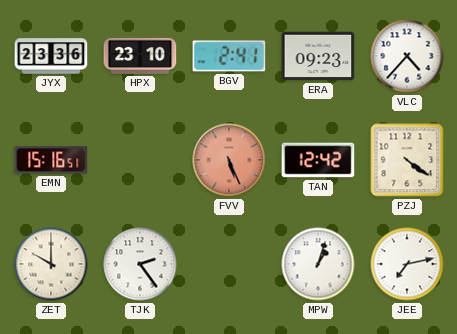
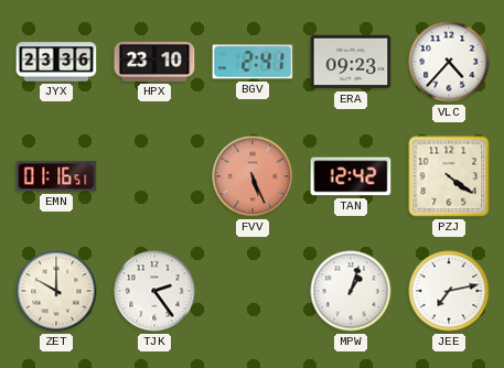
EMN: 15:16 -> 01:16 (56, 176)
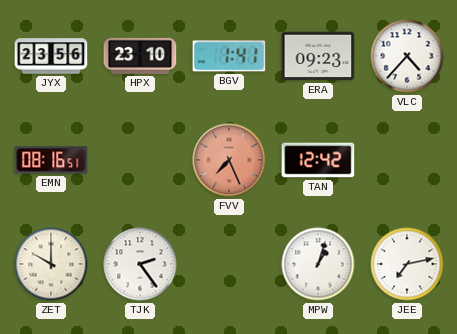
JYX: 23:36 -> 23:56 (51, 56)
BGV: 2:41 -> 1:41 (229, 56)
EMN: 01:16 -> 08:16 (51, 160)
FVV: 5:26 -> 7:26 (229, 160)
PZJ: 4:21 -> none (449, 176)
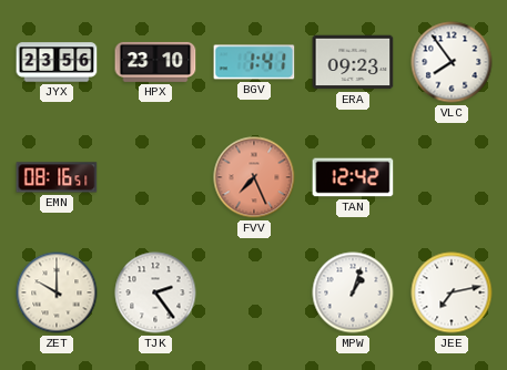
VLC: 4:37 -> 7:54 (452, 62)
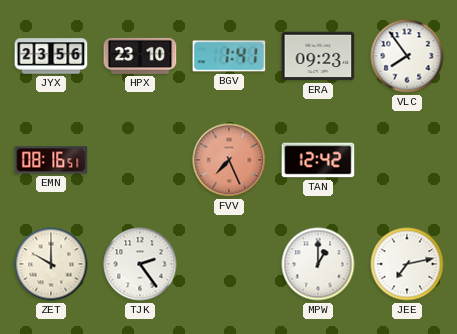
MPW: 1:03 -> 1:00 (318, 264)
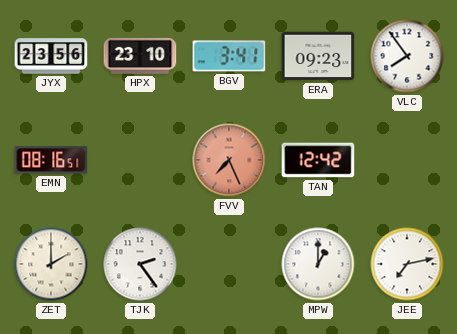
BGV: 1:41 -> 3:41 (229, 56)
ZET: 10:00 -> 2:00 (51, 264)
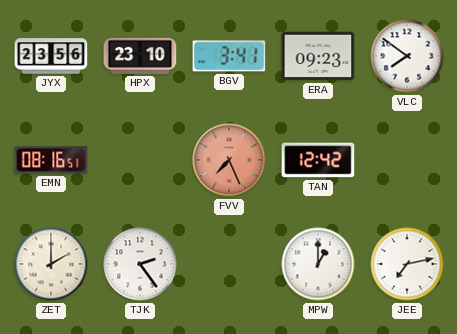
VLC: 7:54 -> 7:51 (407, 56)
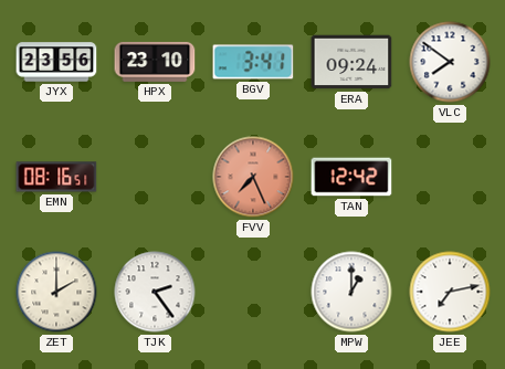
ERA: 09:23 -> 09:24 (351, 62)
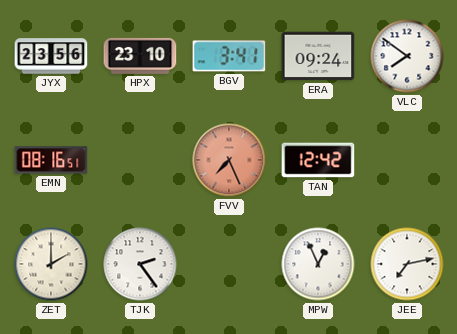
MPW: 1:00 -> 12:56 (318, 264)
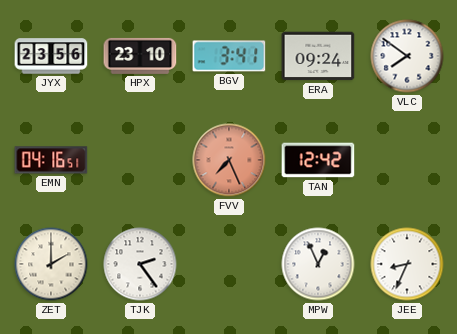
EMN: 08:16 -> 04:16 (51, 160)
JEE: 7:13 -> 8:34 (407, 264)
